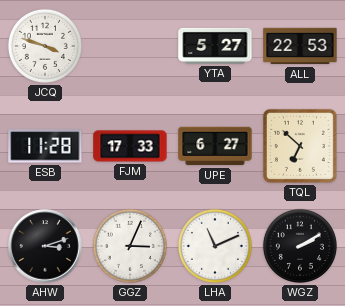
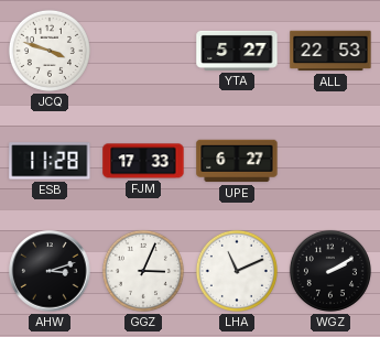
TQL: 6:52 -> none (300, 146)
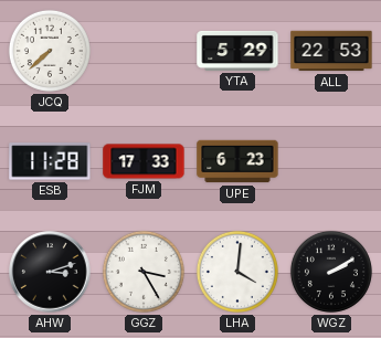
JCQ: 3:48 -> 7:38 (50, 51)
YTA: 5:27 -> 5:29 (237, 51)
UPE: 6:27 -> 6:23 (237, 161)
GGZ: 3:04 -> 3:25 (144, 272)
LHA: 11:11 -> 4:01 (237, 272)
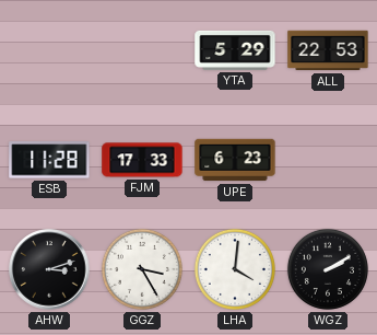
JCQ: 7:38 -> none (50, 51)
